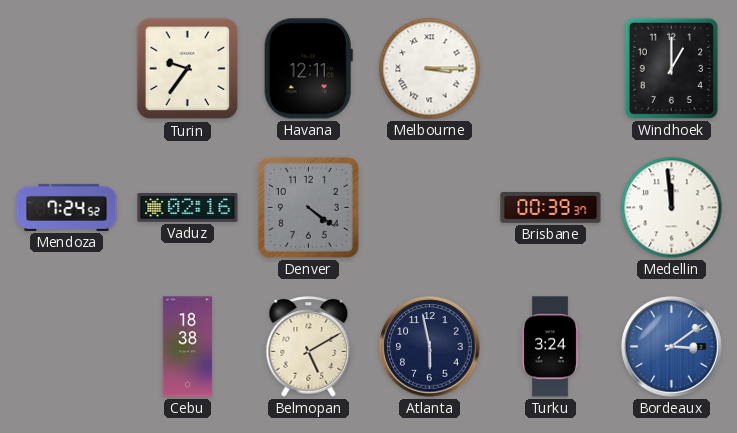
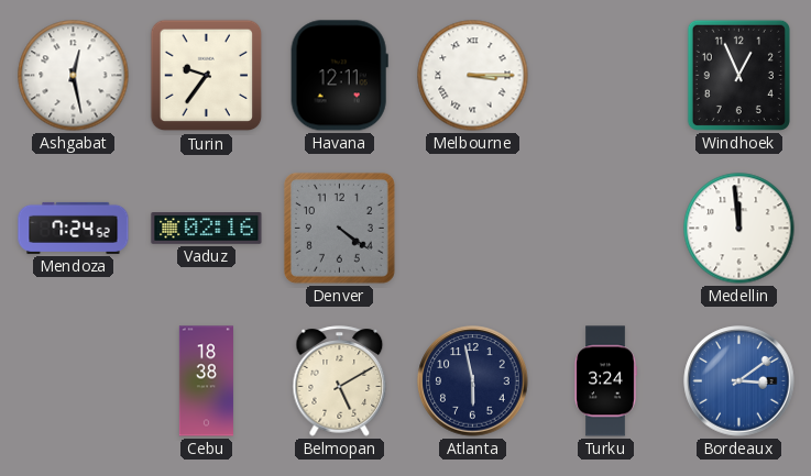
Ashgabat: none -> 12:28 (74, 76)
Windhoek: 1:00 -> 12:56 (738, 75)
Brisbane: 00:39 -> none (551, 208)
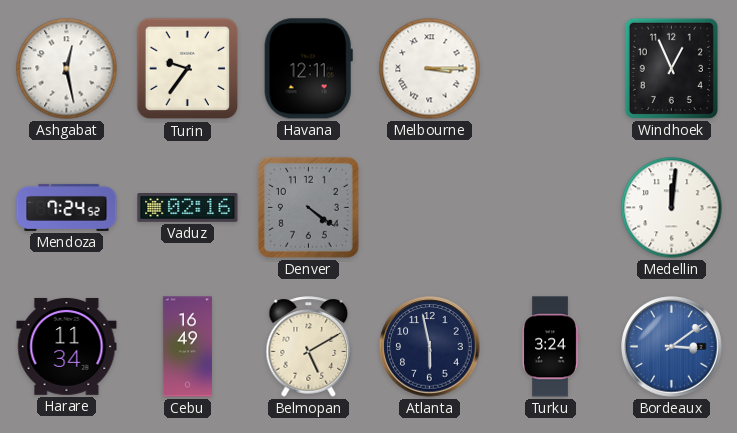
Medellin: 11:59 -> 12:01 (672, 208)
Harare: none -> 11:34 (67, 346)
Cebu: 18:38 -> 16:49 (187, 347)
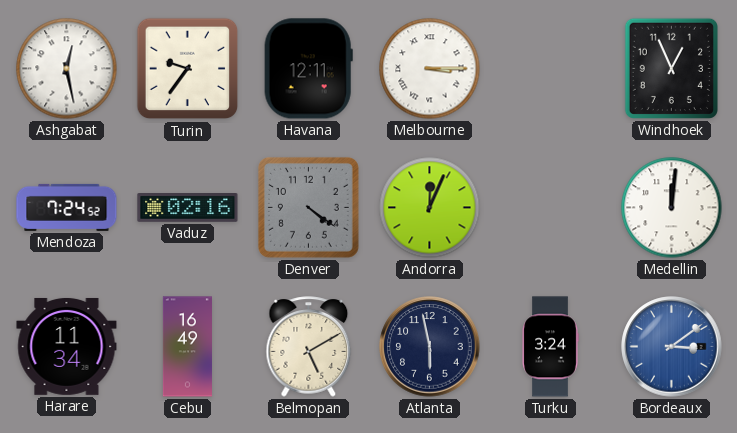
Andorra: none -> 12:04 (430, 208)
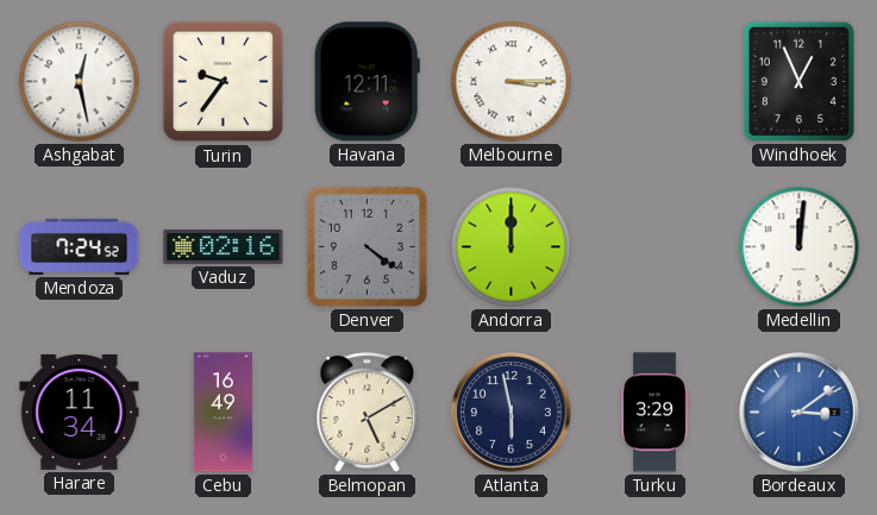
Andorra: 12:04 -> 12:00 (512, 247)
Turku: 3:24 -> 3:29 (654, 413)
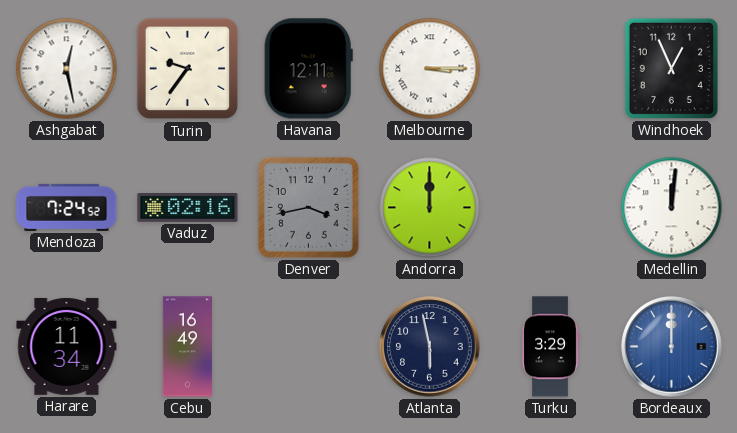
Denver: 4:21 -> 3:43 (308, 207)
Belmopan: 5:10 -> none (368, 413)
Bordeaux: 3:09 -> 12:00 (672, 347)
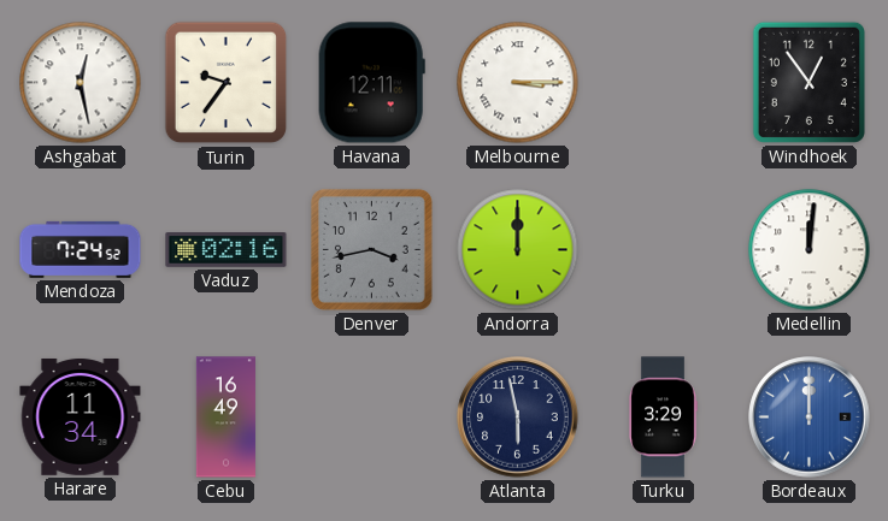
Windhoek: 12:56 -> 12:54 (808, 82)
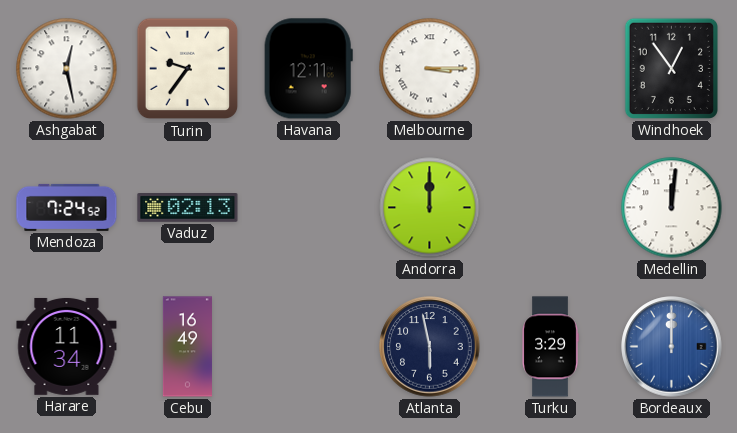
Vaduz: 02:16 -> 02:13 (188, 208)
Denver: 3:43 -> none (371, 249)
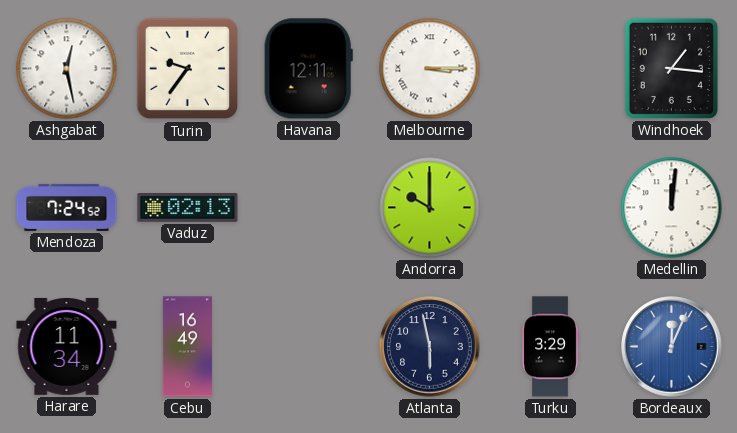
Windhoek: 12:54 -> 1:16 (671, 68)
Andorra: 12:00 -> 10:00 (430, 208)
Bordeaux: 12:00 -> 12:04 (672, 347)
